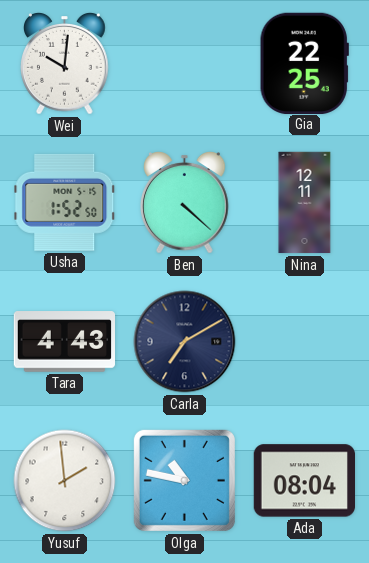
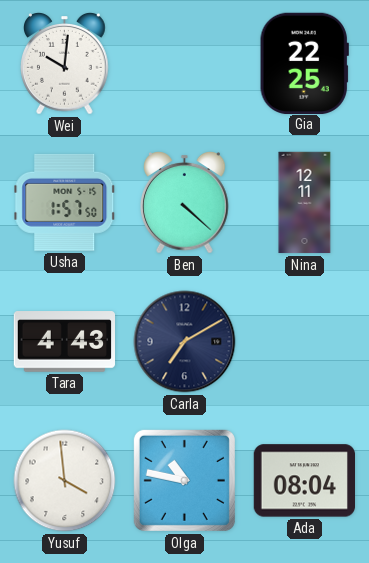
Usha: 1:52 -> 1:57 (65, 202)
Yusuf: 1:59 -> 3:59 (65, 481)
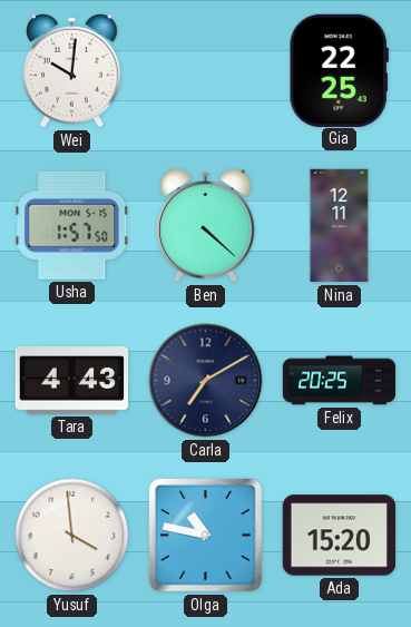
Felix: none -> 20:25 (340, 381)
Ada: 08:04 -> 15:20 (339, 536)
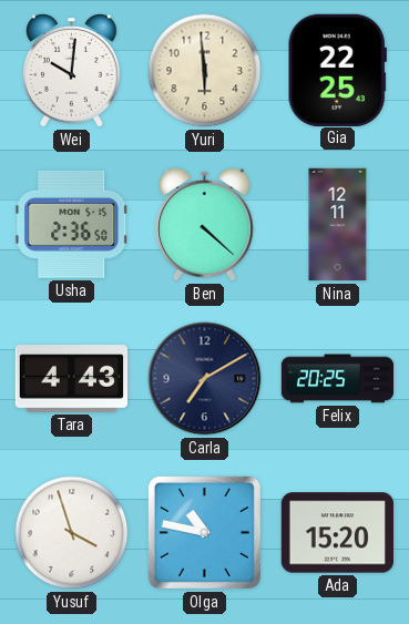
Yuri: none -> 5:59 (205, 71)
Usha: 1:57 -> 2:36 (72, 224)
Yusuf: 3:59 -> 3:57 (72, 533)
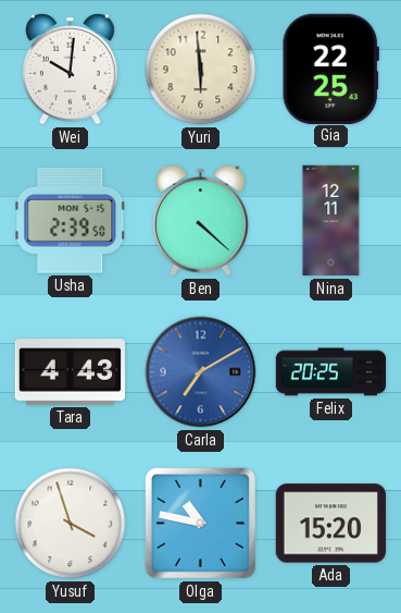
Usha: 2:36 -> 2:39 (71, 220)
Carla dial: navy -> blue (201, 372)
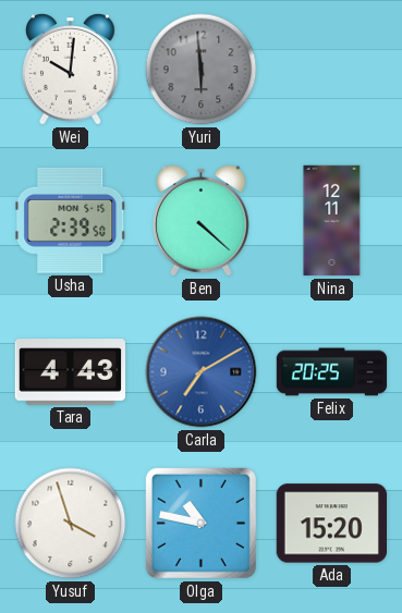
Yuri dial: cream -> grey (202, 70)
Gia: 22:25 -> none (330, 69)
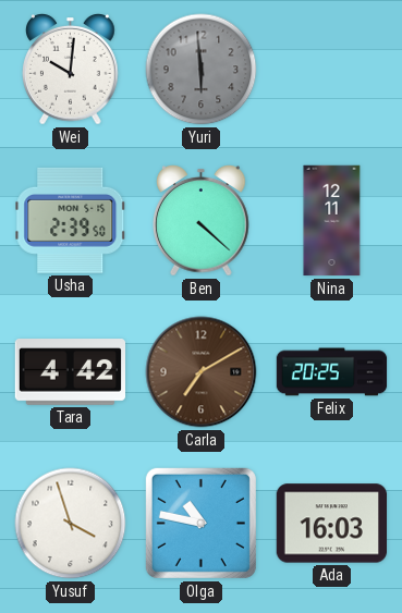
Tara: 4:43 -> 4:42 (71, 372)
Carla dial: blue -> brown (202, 372)
Ada: 15:20 -> 16:03 (331, 524)
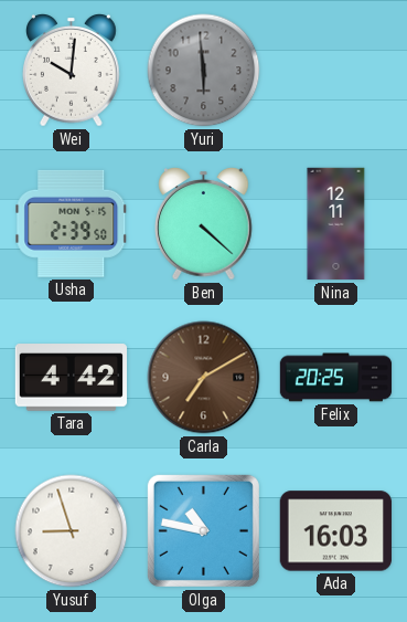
Yusuf: 3:57 -> 8:57 (72, 531)
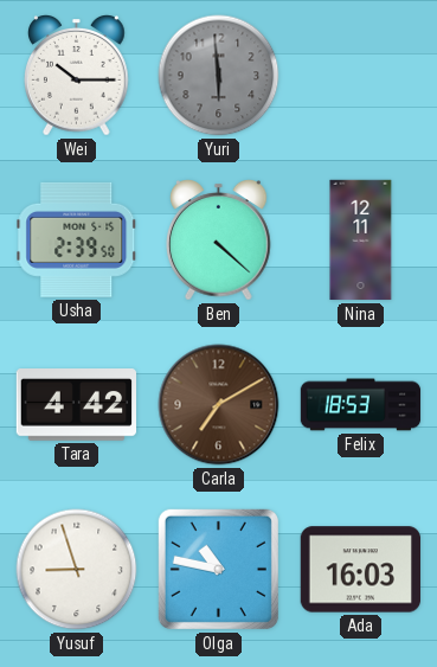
Wei: 10:01 -> 10:15 (77, 76)
Felix: 20:25 -> 18:53 (361, 405)
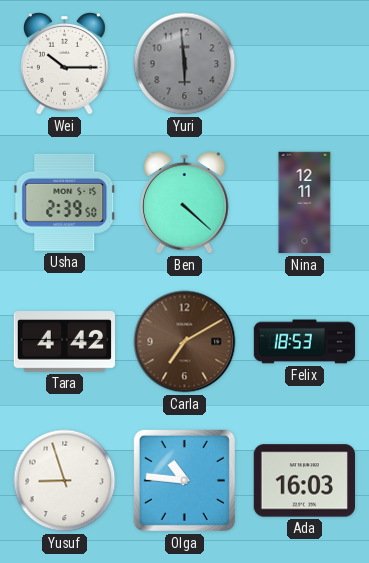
Olga: 10:47 -> 10:46 (184, 480)
